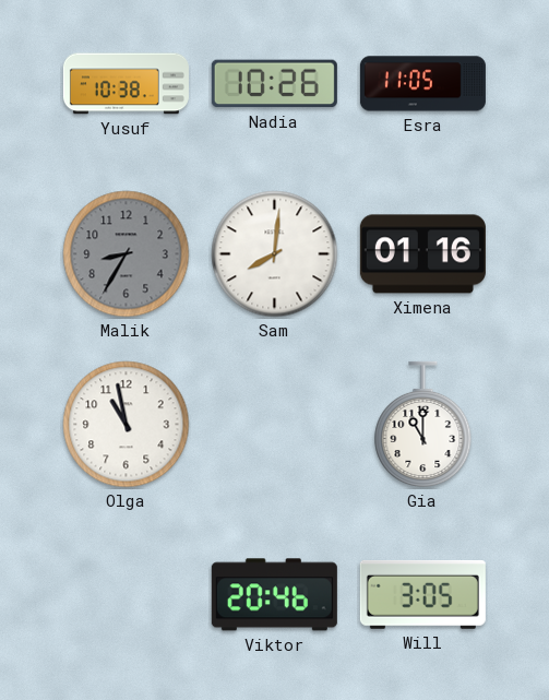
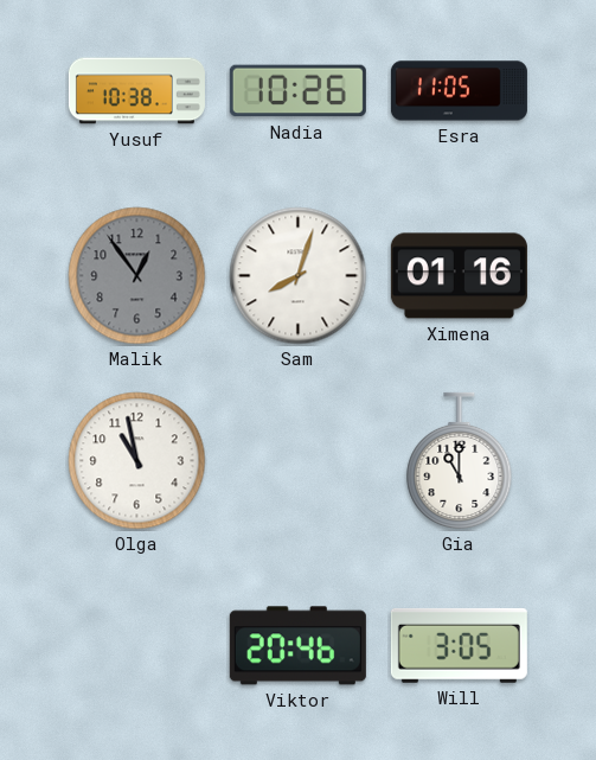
Malik: 8:35 -> 12:54 (137, 276)
Sam: 8:01 -> 8:03 (299, 276)
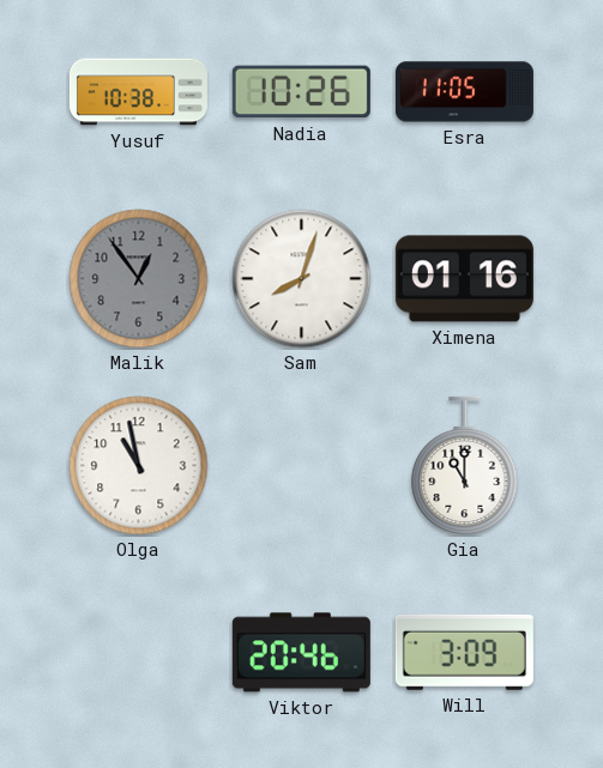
Will: 3:05 -> 3:09 (464, 652)
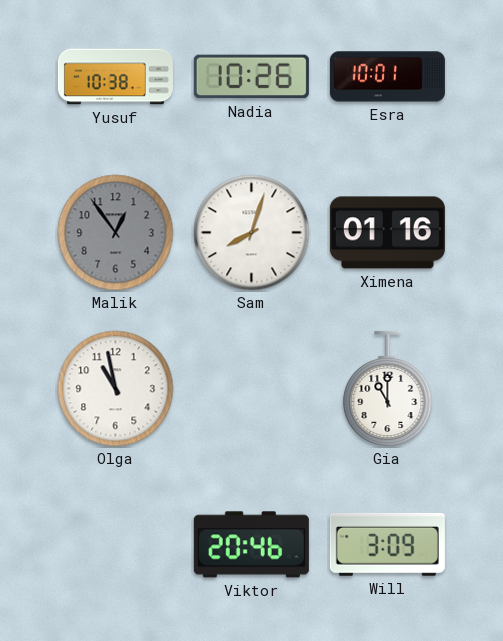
Esra: 11:05 -> 10:01 (387, 77)
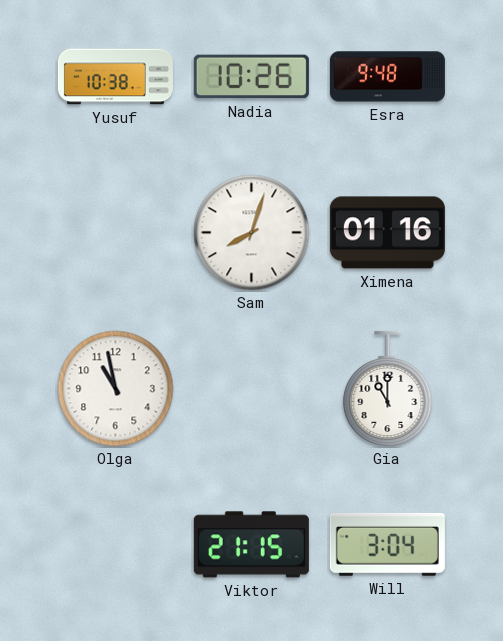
Esra: 10:01 -> 9:48 (387, 77)
Malik: 12:54 -> none (116, 233)
Viktor: 20:46 -> 21:15 (251, 545)
Will: 3:09 -> 3:04 (387, 544)
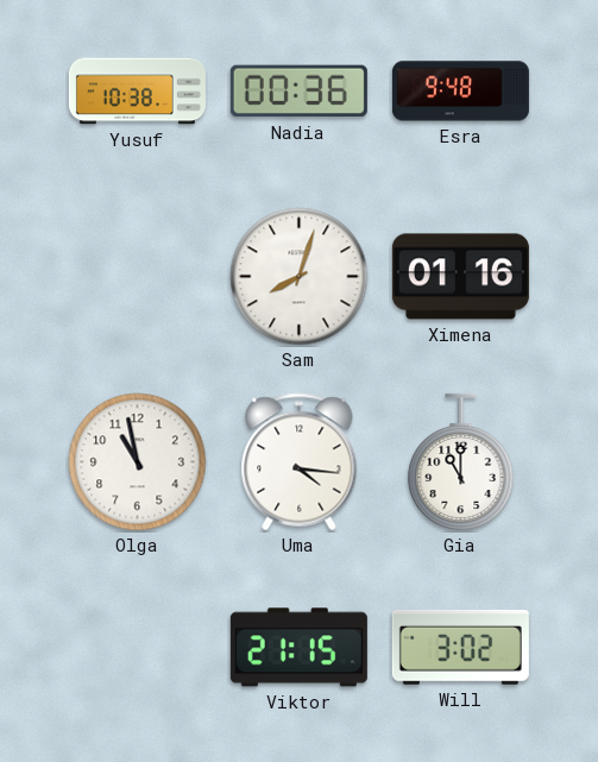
Nadia: 10:26 -> 00:36 (298, 92)
Uma: none -> 4:16 (300, 462)
Will: 3:04 -> 3:02 (460, 647)
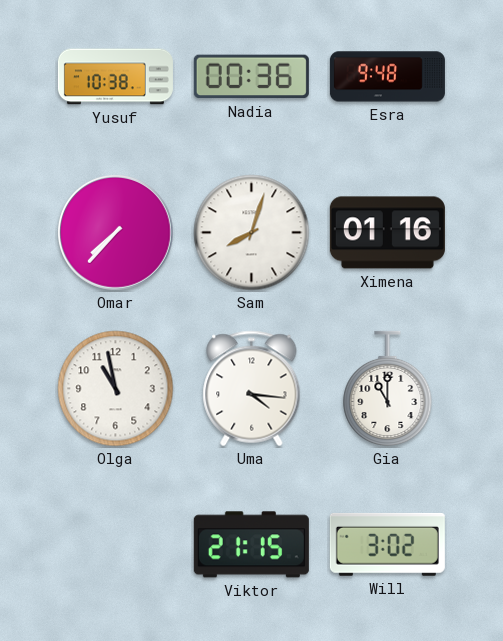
Omar: none -> 7:37 (116, 233)
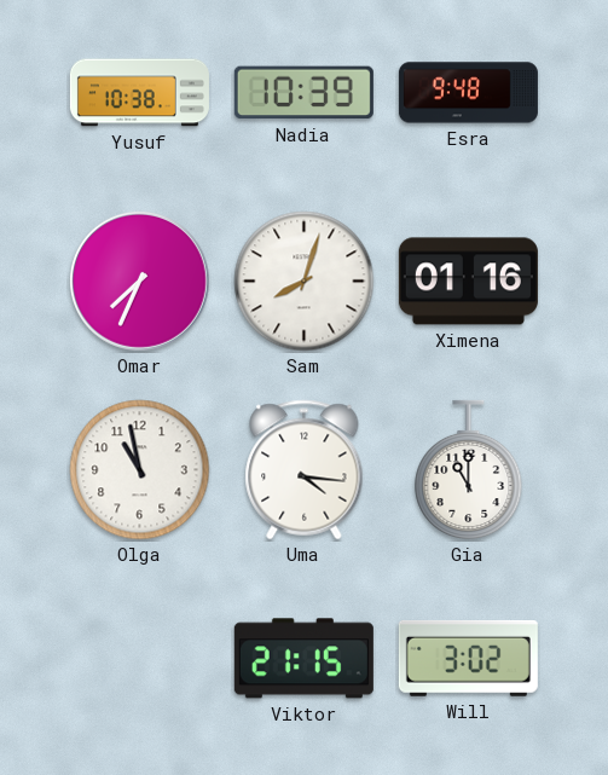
Nadia: 00:36 -> 10:39 (303, 93)
Omar: 7:37 -> 7:34 (140, 282)
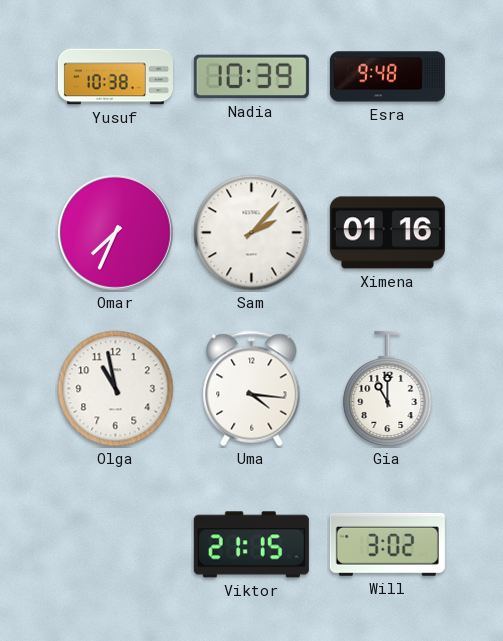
Sam: 8:03 -> 2:07 (252, 233)
